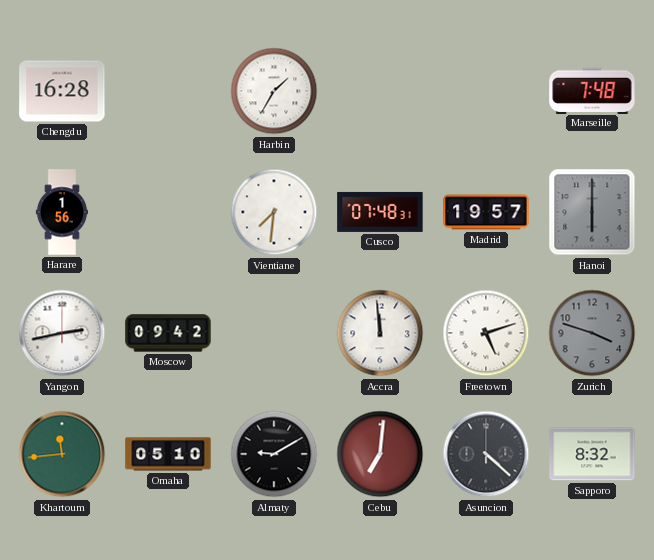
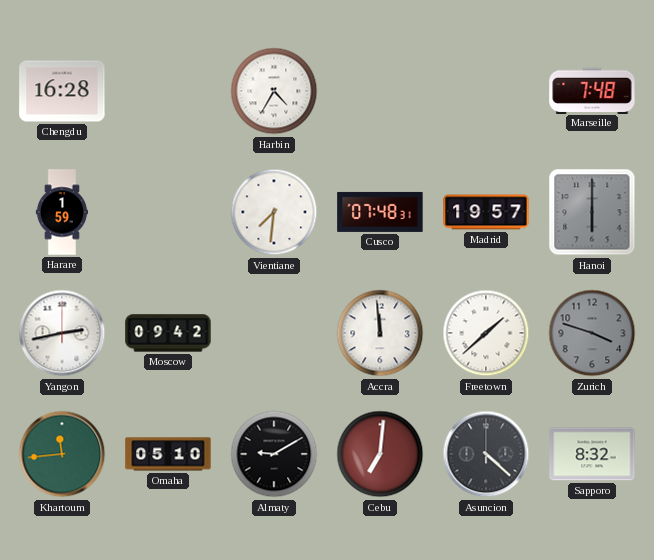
Harbin: 1:35 -> 4:35 (274, 91)
Harare: 1:56 -> 1:59 (62, 212)
Freetown: 5:12 -> 1:38 (486, 333)
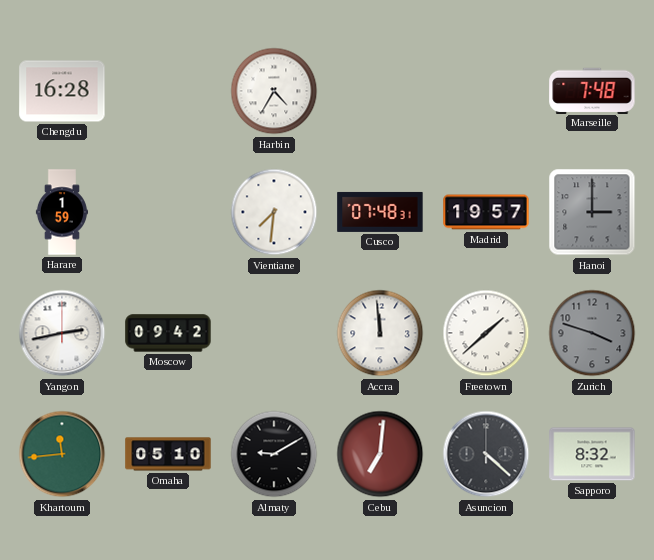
Hanoi: 6:00 -> 3:00 (592, 212)
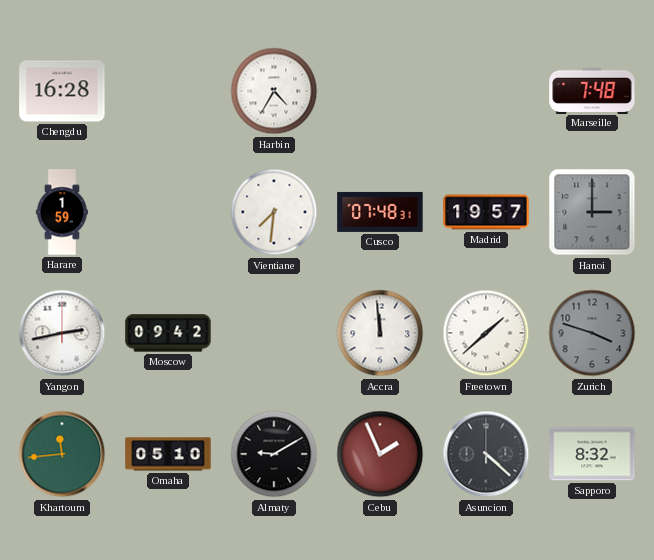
Cebu: 7:01 -> 1:56 (380, 454)
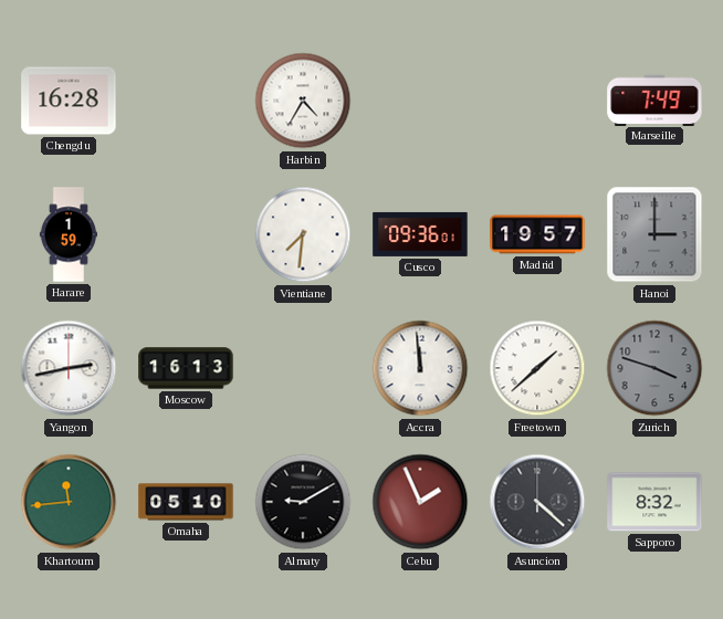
Marseille: 7:48 -> 7:49 (654, 99)
Cusco: 07:48 -> 09:36 (420, 234)
Moscow: 09:42 -> 16:13 (186, 368)
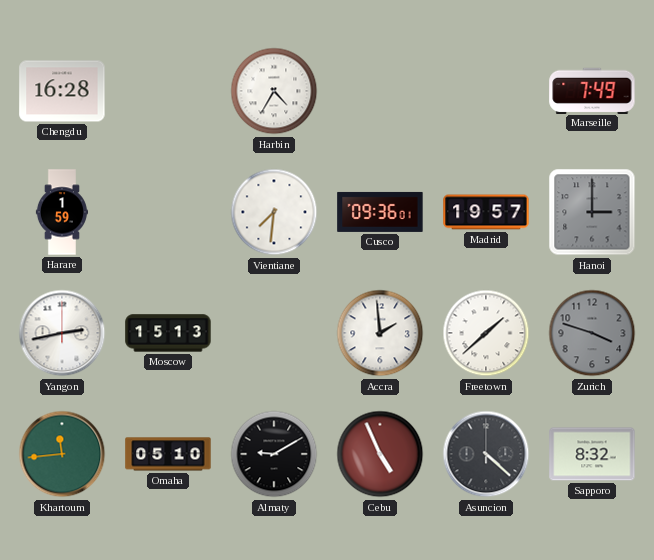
Moscow: 16:13 -> 15:13 (168, 333)
Accra: 11:59 -> 1:59 (380, 333)
Cebu: 1:56 -> 4:56 (380, 454)
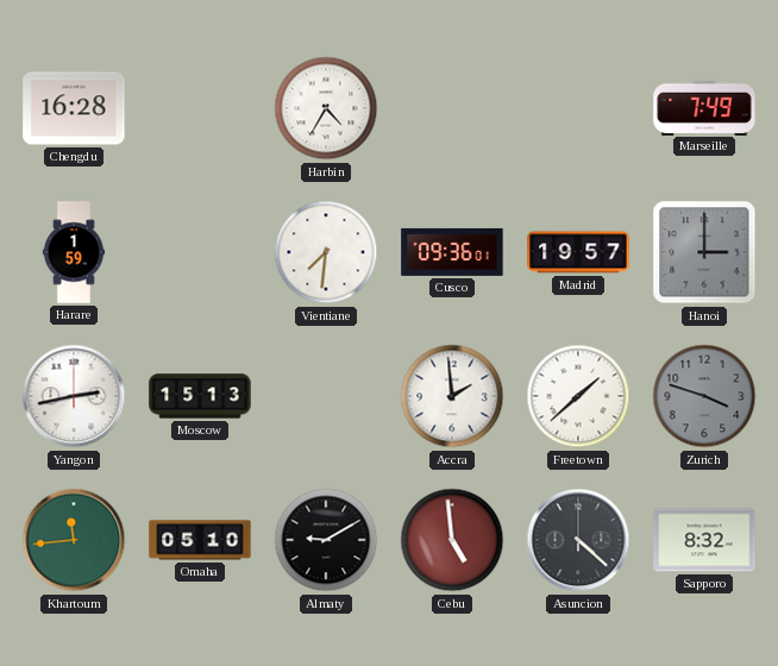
Cebu: 4:56 -> 4:59 (452, 540)
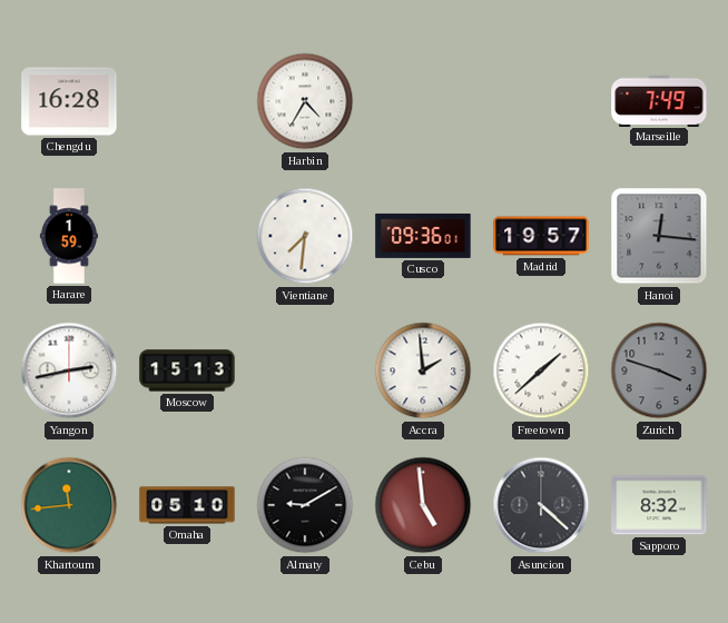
Hanoi: 3:00 -> 12:16 (659, 236)
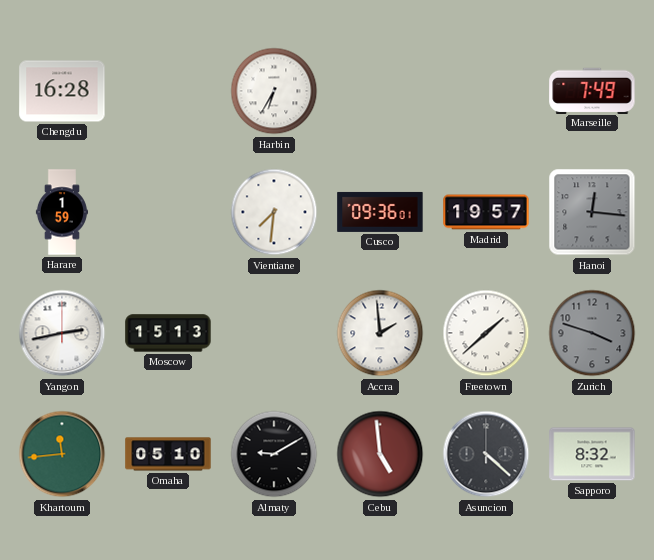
Harbin: 4:35 -> 6:35 (274, 91)
